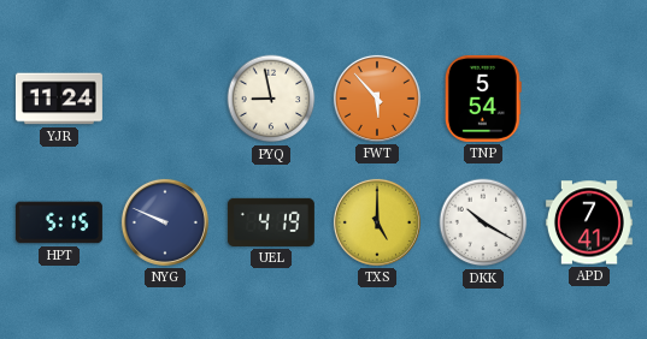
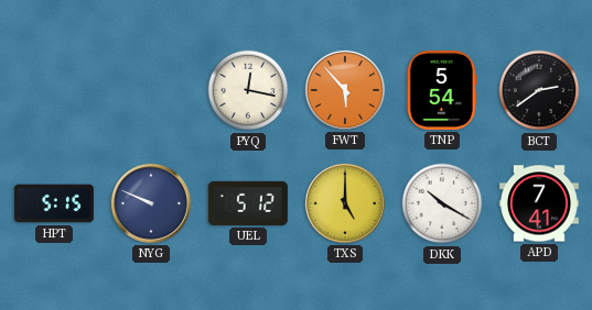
YJR: 11:24 -> none (59, 99)
PYQ: 8:58 -> 12:17 (248, 90)
BCT: none -> 2:39 (539, 90)
UEL: 4:19 -> 5:12 (248, 203)
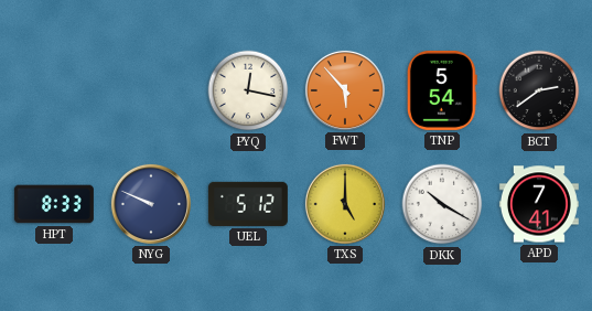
HPT: 5:15 -> 8:33 (54, 204)
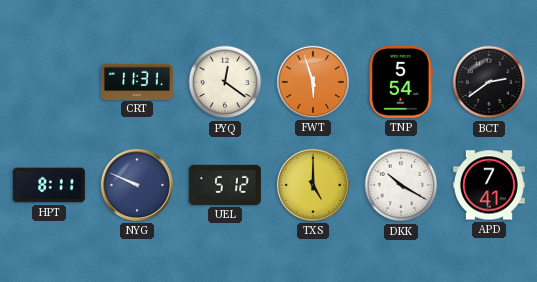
CRT: none -> 11:31 (137, 81)
PYQ: 12:17 -> 12:21 (225, 82)
FWT: 5:53 -> 5:57 (313, 82)
HPT: 8:33 -> 8:11 (49, 185)
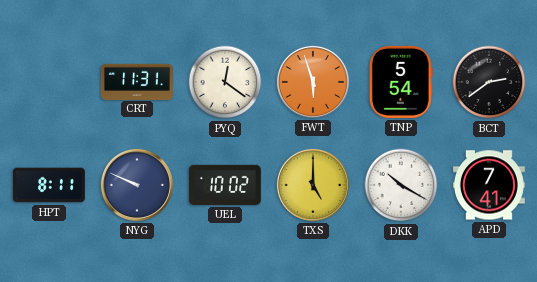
UEL: 5:12 -> 10:02 (225, 185)
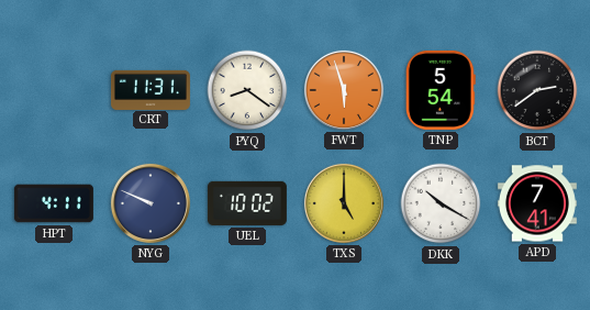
PYQ: 12:21 -> 8:21 (247, 90)
HPT: 8:11 -> 4:11 (54, 203)
